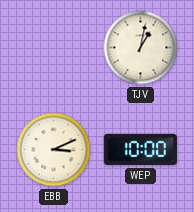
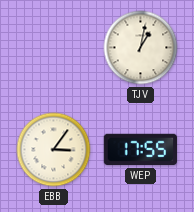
EBB: 3:11 -> 3:06 (54, 150)
WEP: 10:00 -> 17:55 (141, 150)
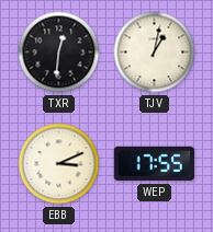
TXR: none -> 12:31 (59, 53)
EBB: 3:06 -> 3:11 (59, 164)
